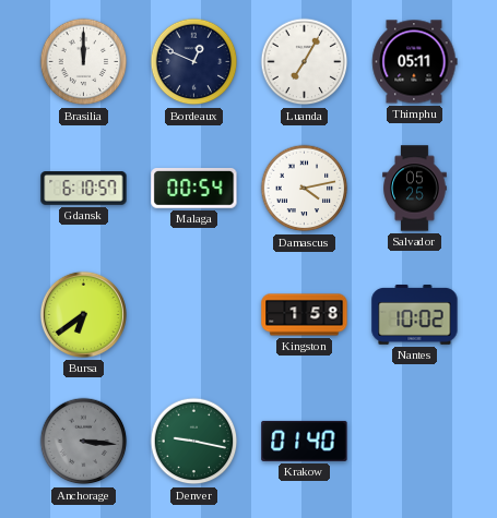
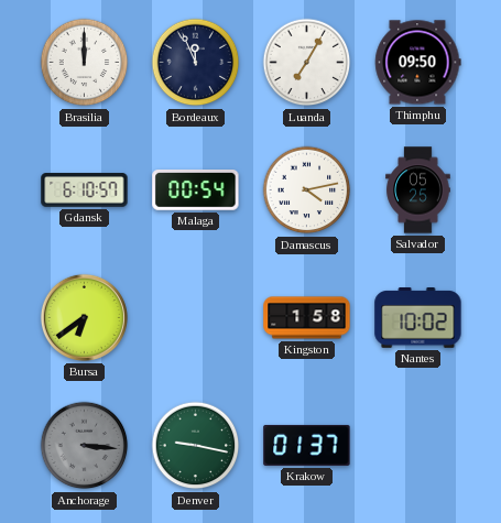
Bordeaux: 12:49 -> 11:56 (196, 63)
Thimphu: 05:11 -> 09:50 (418, 63)
Krakow: 01:40 -> 01:37 (307, 445)
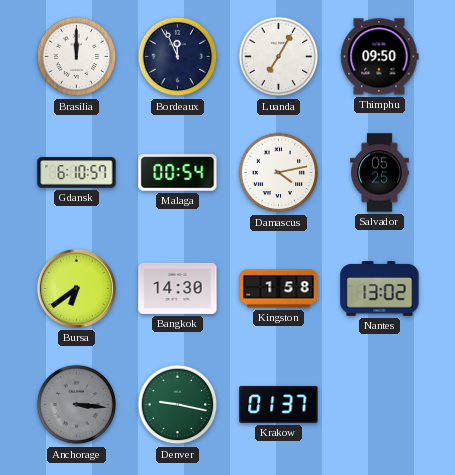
Bangkok: none -> 14:30 (178, 288)
Nantes: 10:02 -> 13:02 (380, 289)
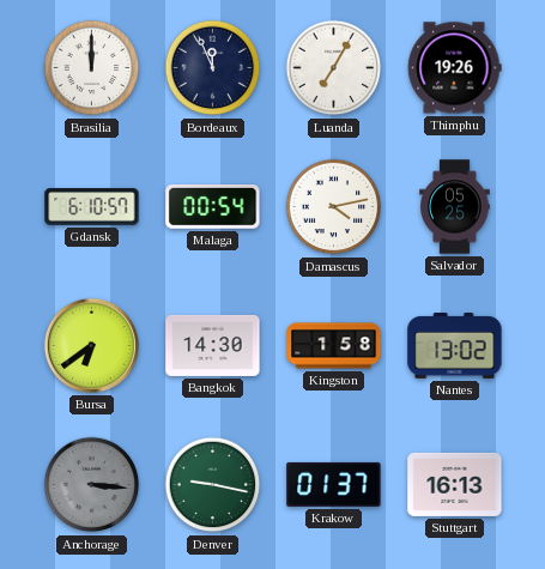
Thimphu: 09:50 -> 19:26 (455, 68)
Stuttgart: none -> 16:13 (455, 484)
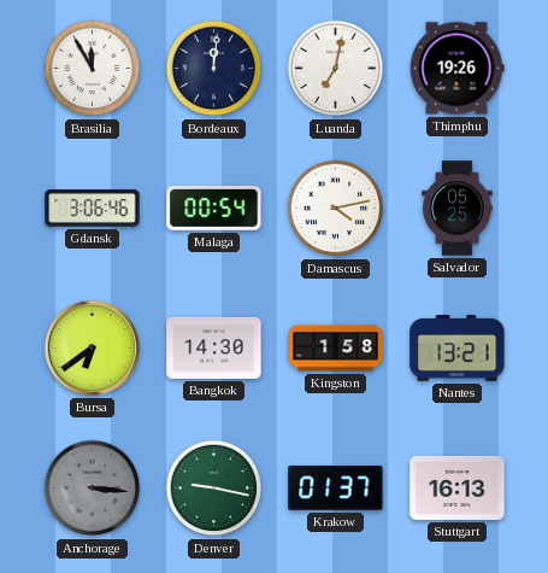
Brasilia: 12:00 -> 11:55 (93, 69)
Bordeaux: 11:56 -> 12:01 (214, 69)
Luanda: 7:05 -> 7:02 (336, 69)
Gdansk: 6:10 -> 3:06 (93, 209)
Nantes: 13:02 -> 13:21 (458, 349)
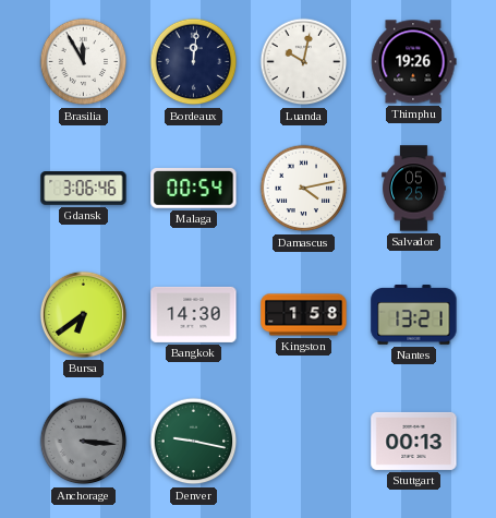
Luanda: 7:02 -> 10:02 (304, 62)
Krakow: 01:37 -> none (336, 487)
Stuttgart: 16:13 -> 00:13 (414, 441)
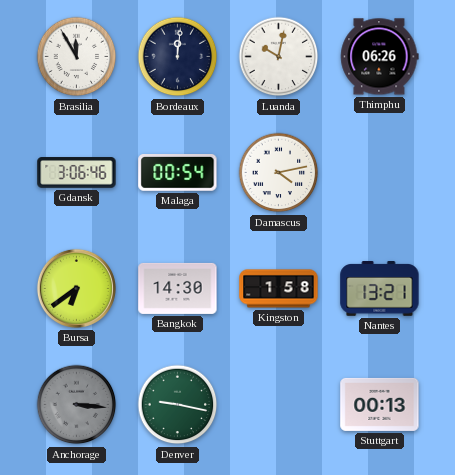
Thimphu: 19:26 -> 06:26 (380, 57)
Salvador: 05:25 -> none (414, 189)
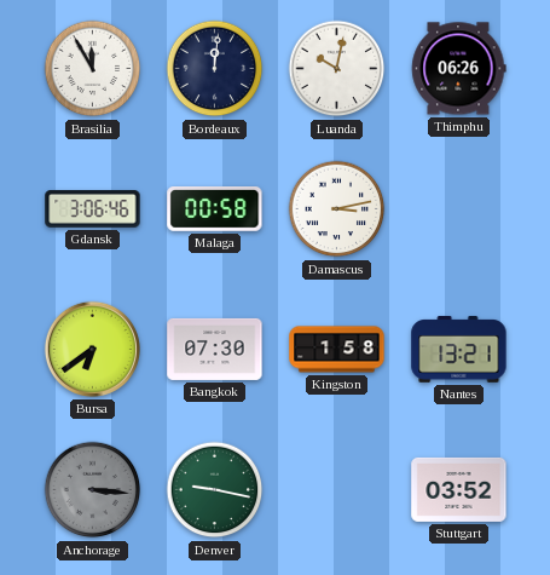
Malaga: 00:54 -> 00:58 (215, 209)
Damascus: 4:13 -> 3:13 (337, 209)
Bangkok: 14:30 -> 07:30 (215, 349)
Stuttgart: 00:13 -> 03:52 (459, 489)
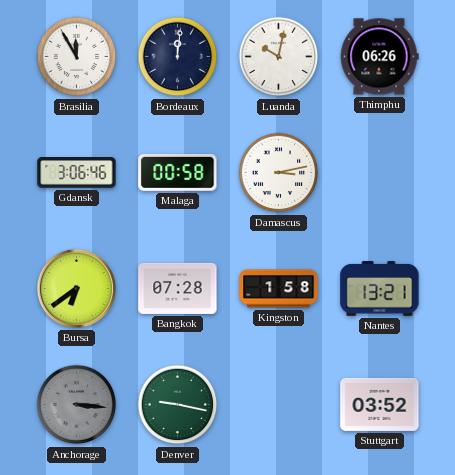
Bangkok: 07:30 -> 07:28 (178, 288)
